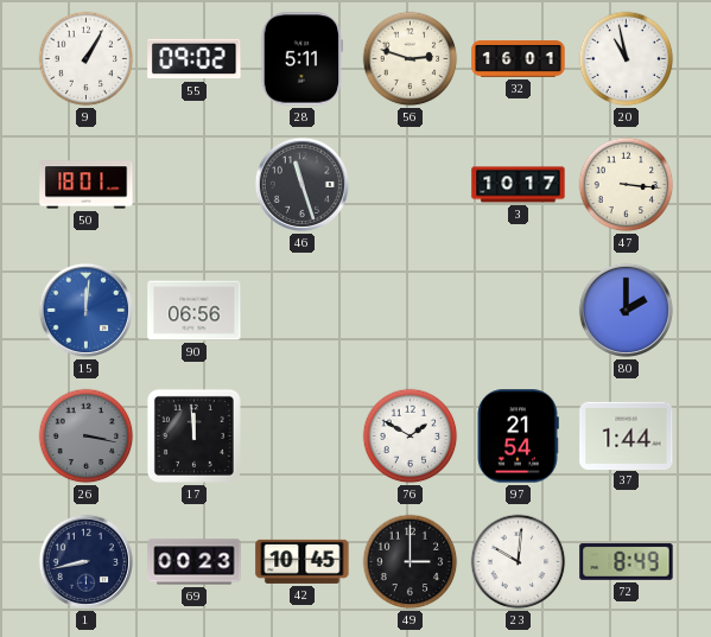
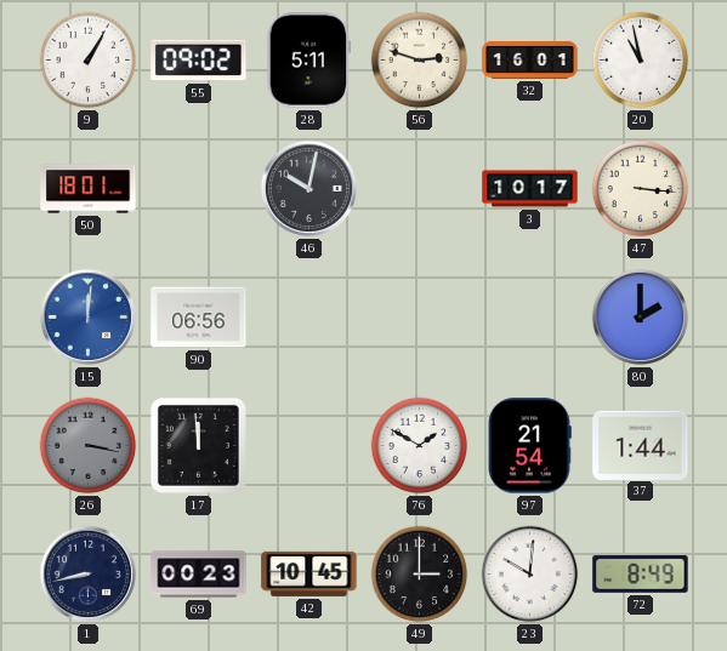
46: 11:27 -> 10:02 (308, 188)
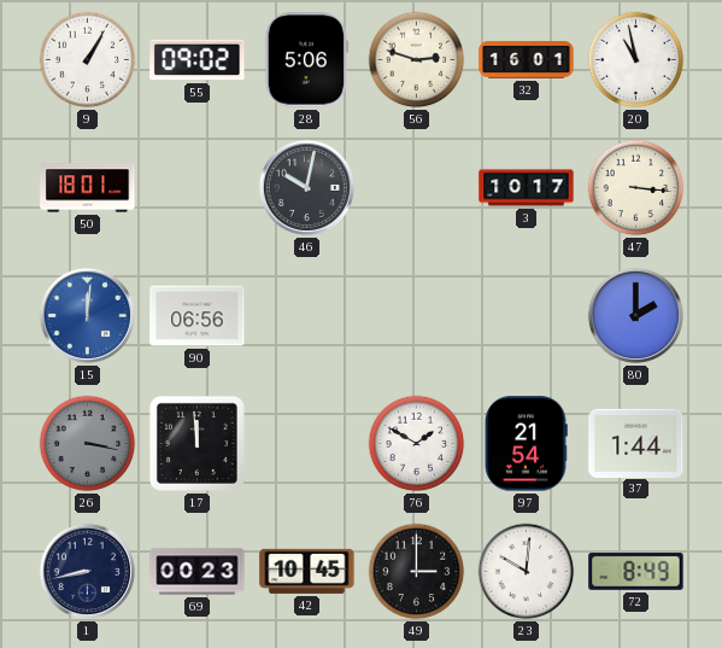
28: 5:11 -> 5:06 (307, 60)
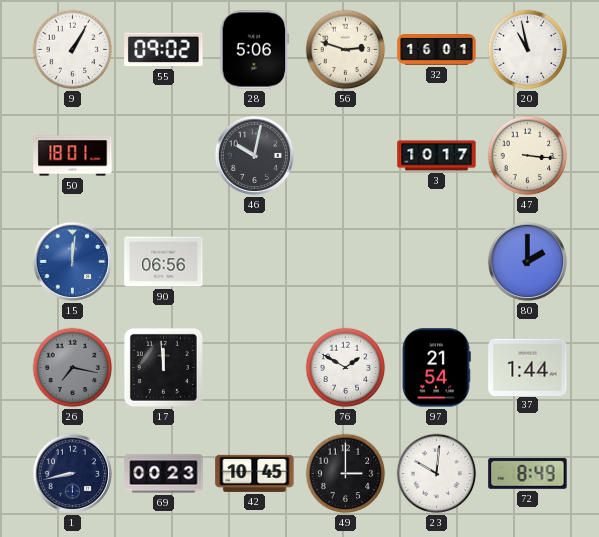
26: 3:17 -> 7:17 (73, 368)
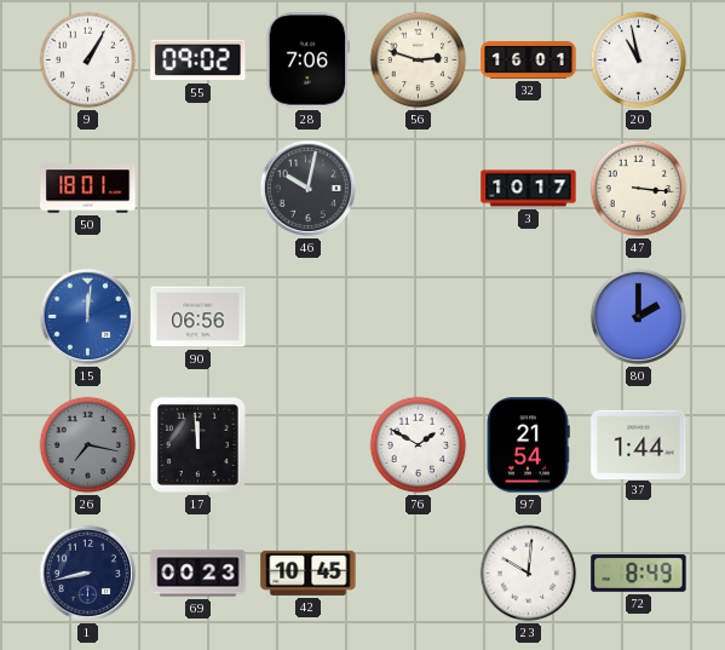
28: 5:06 -> 7:06 (309, 61)
49: 3:00 -> none (346, 474)
